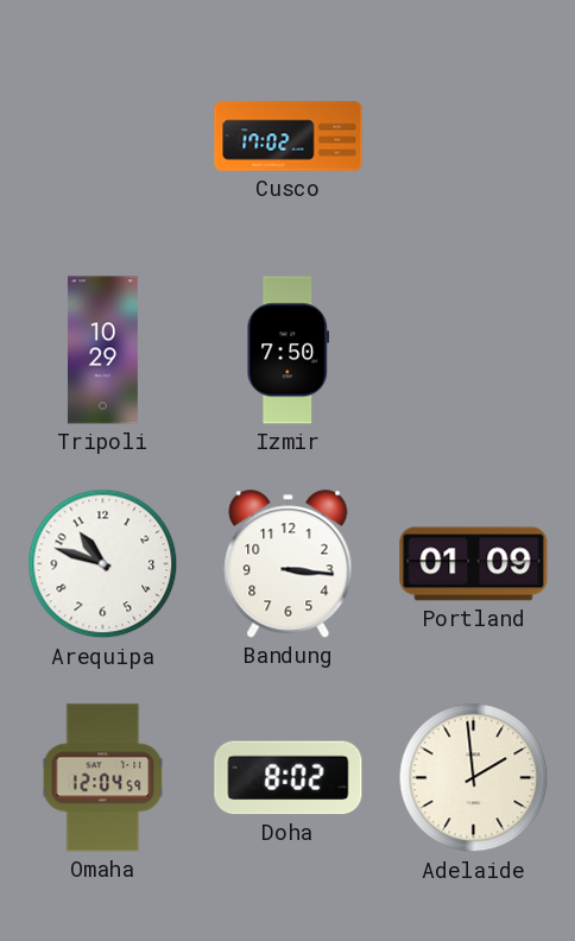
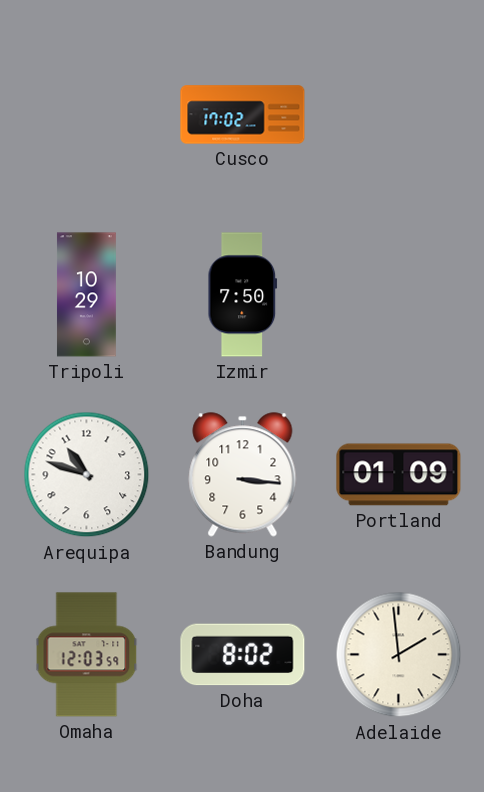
Omaha: 12:04 -> 12:03 (87, 655)
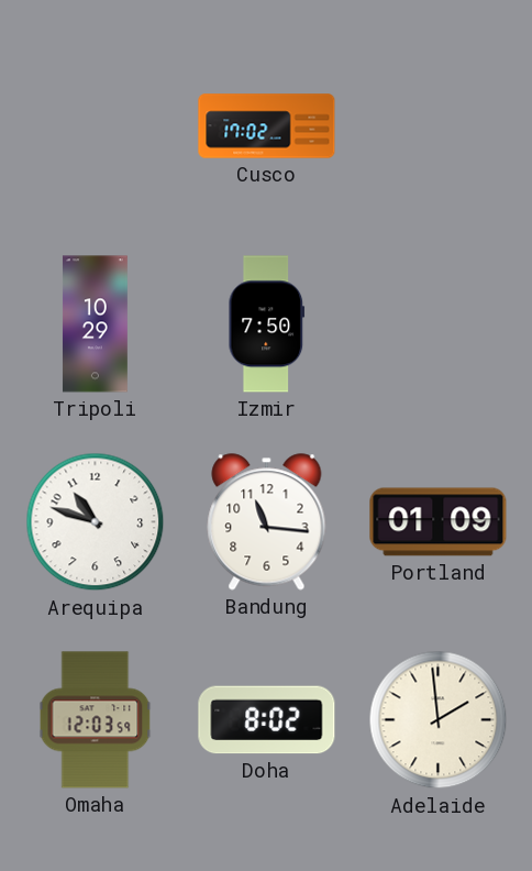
Bandung: 3:16 -> 11:16 (267, 522)
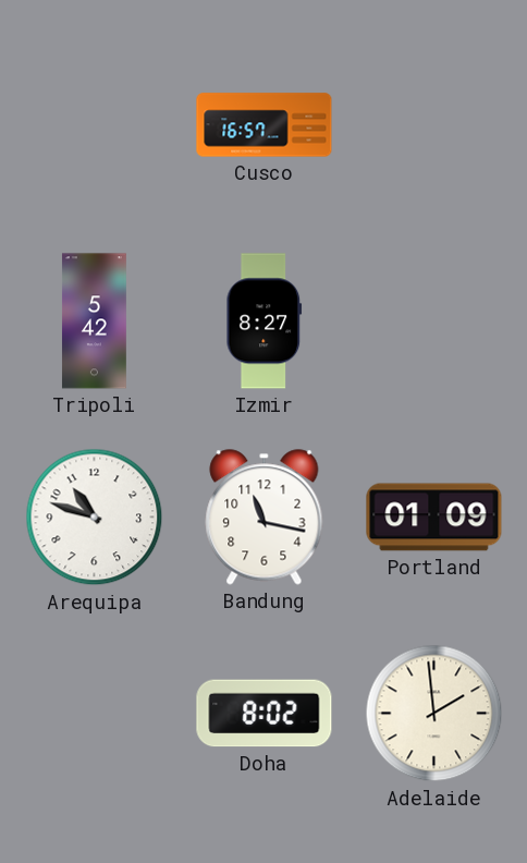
Cusco: 17:02 -> 16:57 (265, 125)
Tripoli: 10:29 -> 5:42 (94, 321)
Izmir: 7:50 -> 8:27 (265, 321)
Bandung: 11:16 -> 11:17 (265, 518)
Omaha: 12:03 -> none (96, 720)
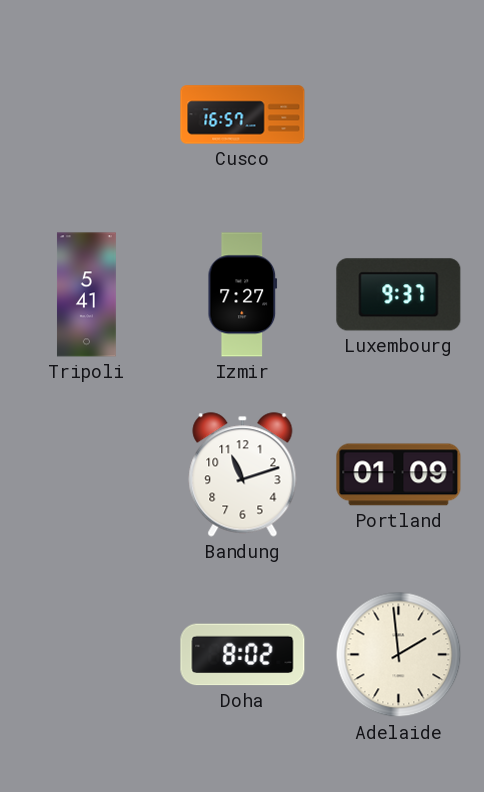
Tripoli: 5:42 -> 5:41 (86, 295)
Izmir: 8:27 -> 7:27 (243, 295)
Luxembourg: none -> 9:37 (399, 295)
Arequipa: 10:48 -> none (95, 518)
Bandung: 11:17 -> 11:12 (243, 475)
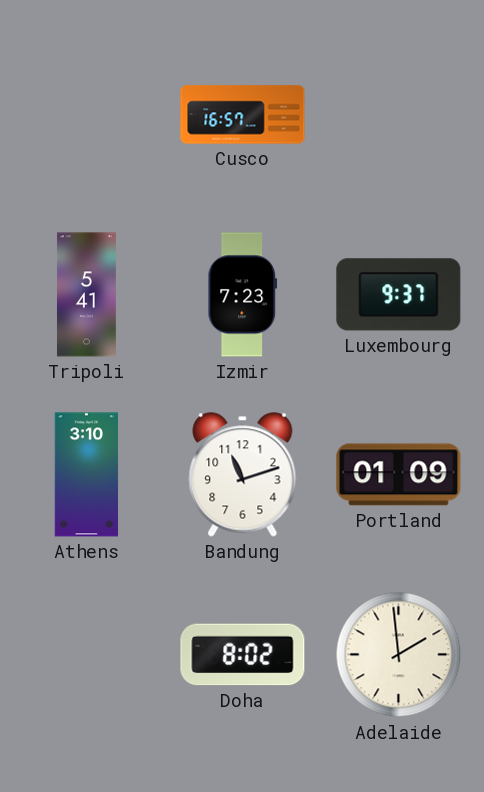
Izmir: 7:27 -> 7:23 (243, 295)
Athens: none -> 3:10 (87, 475)
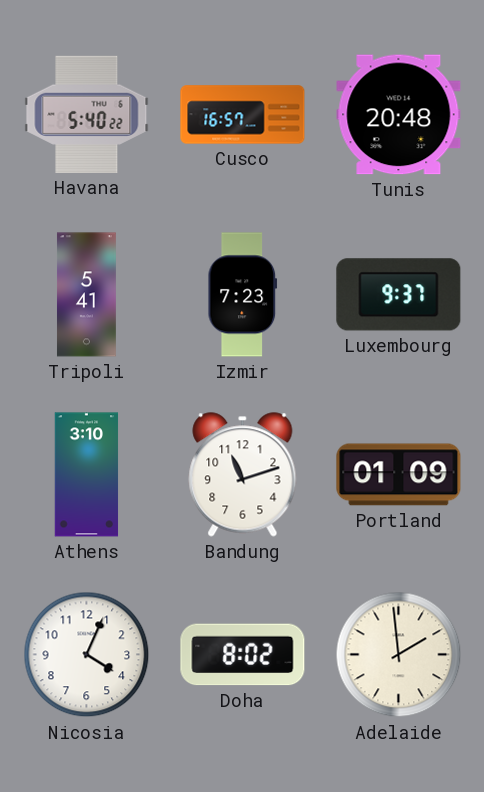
Havana: none -> 5:40 (87, 114)
Tunis: none -> 20:48 (399, 115)
Nicosia: none -> 4:04 (87, 655)
